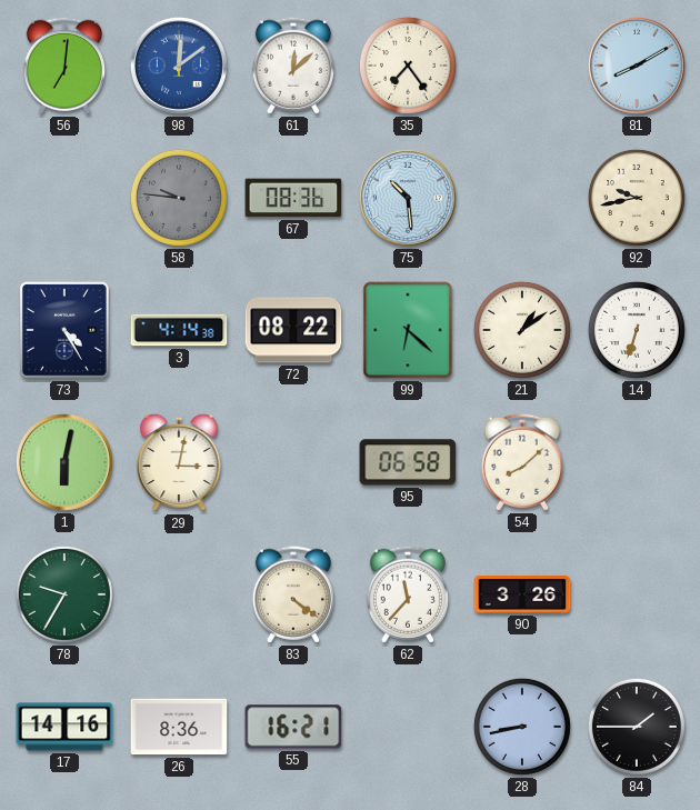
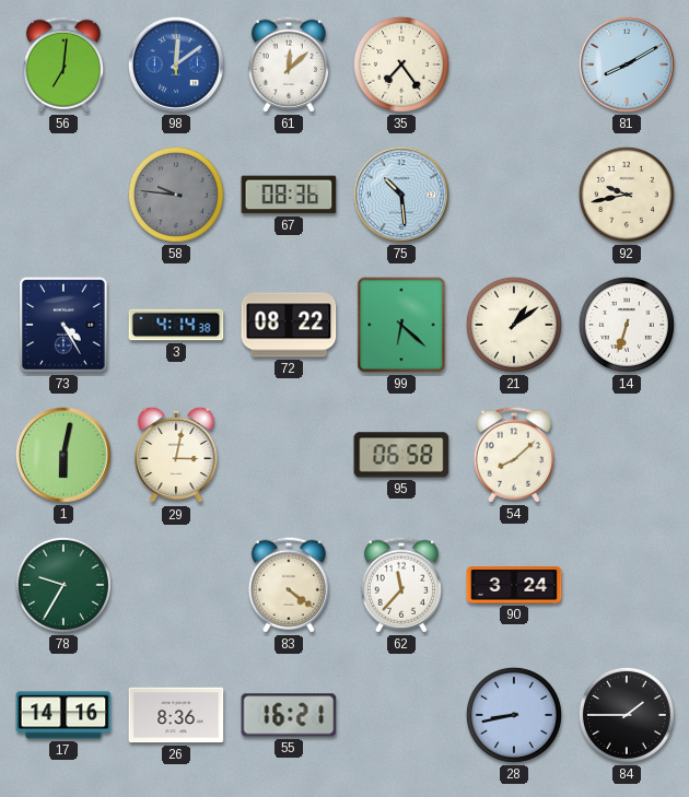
90: 3:26 -> 3:24 (514, 586)
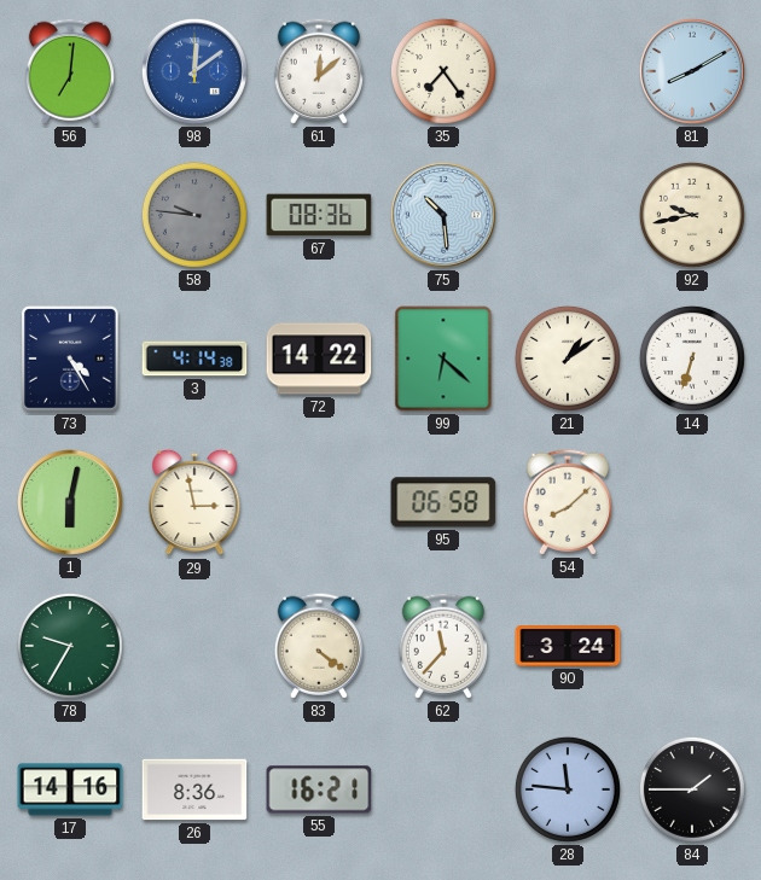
72: 08:22 -> 14:22 (319, 359)
29: 3:02 -> 2:58 (194, 502)
28: 8:43 -> 11:46 (568, 789)
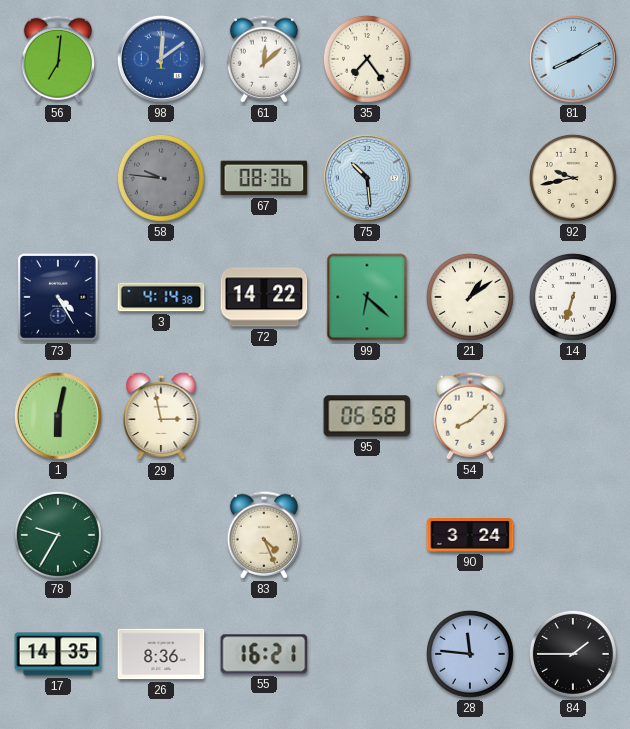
83: 4:21 -> 4:26 (264, 535)
62: 11:37 -> none (443, 646)
17: 14:16 -> 14:35 (58, 654)
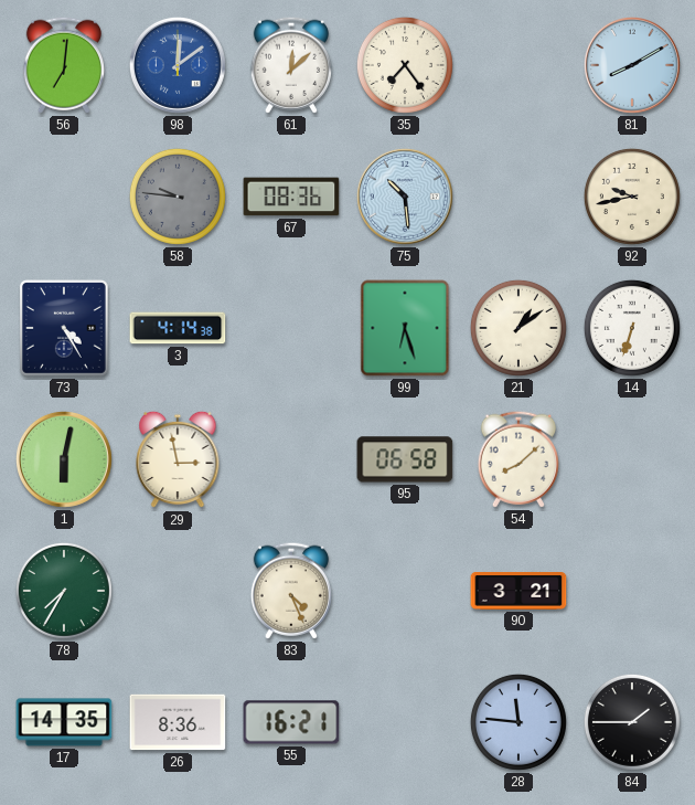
72: 14:22 -> none (264, 297)
99: 6:22 -> 6:27 (405, 328)
78: 9:35 -> 7:35 (64, 591)
90: 3:24 -> 3:21 (518, 592)
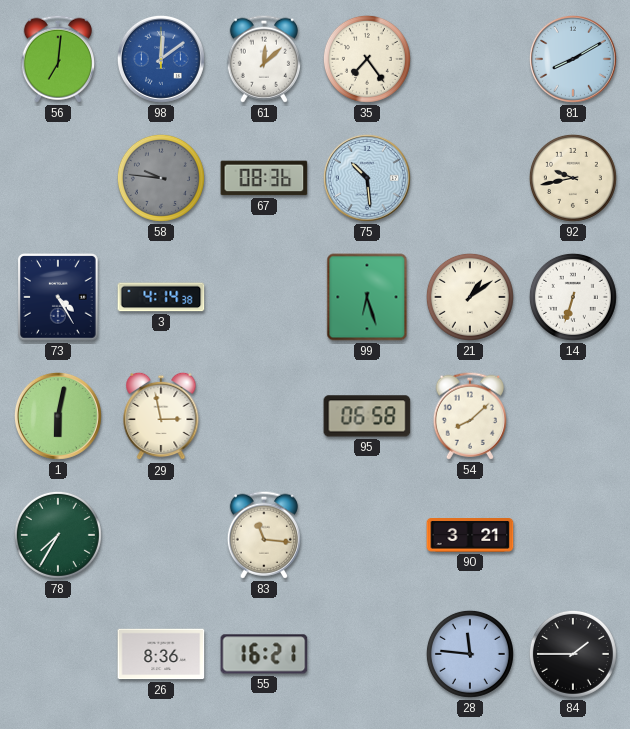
83: 4:26 -> 11:16 (264, 535)
17: 14:35 -> none (64, 722)
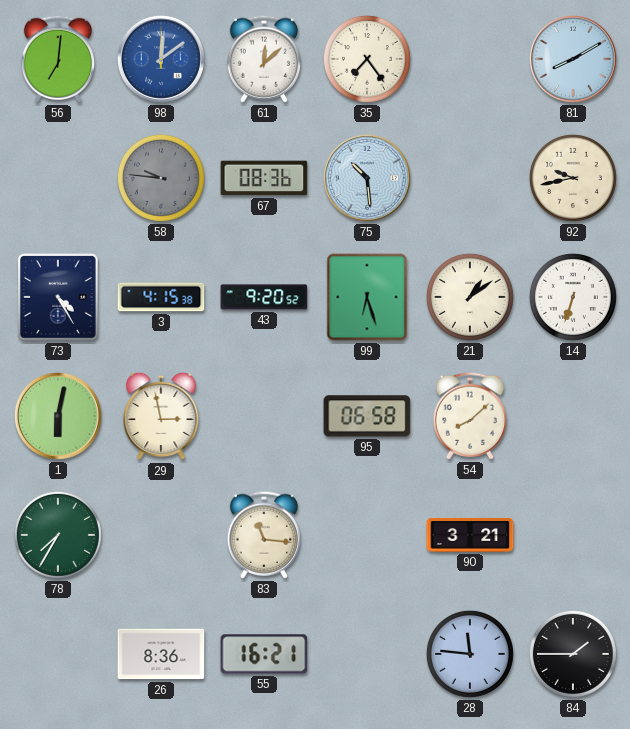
3: 4:14 -> 4:15 (161, 297)
43: none -> 9:20 (264, 297)
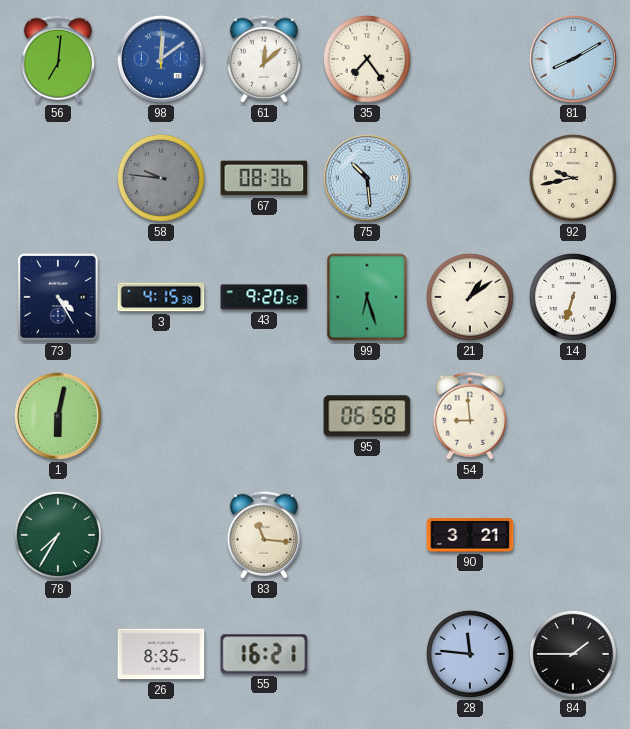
29: 2:58 -> none (161, 416)
54: 8:08 -> 8:59 (470, 416)
26: 8:36 -> 8:35 (161, 654)
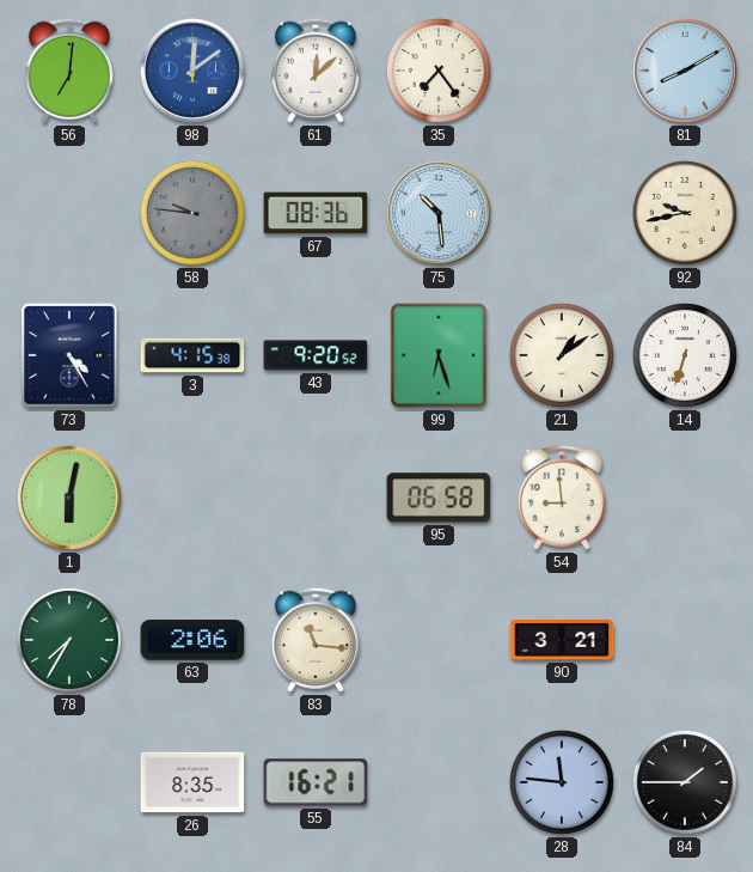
63: none -> 2:06 (192, 640)
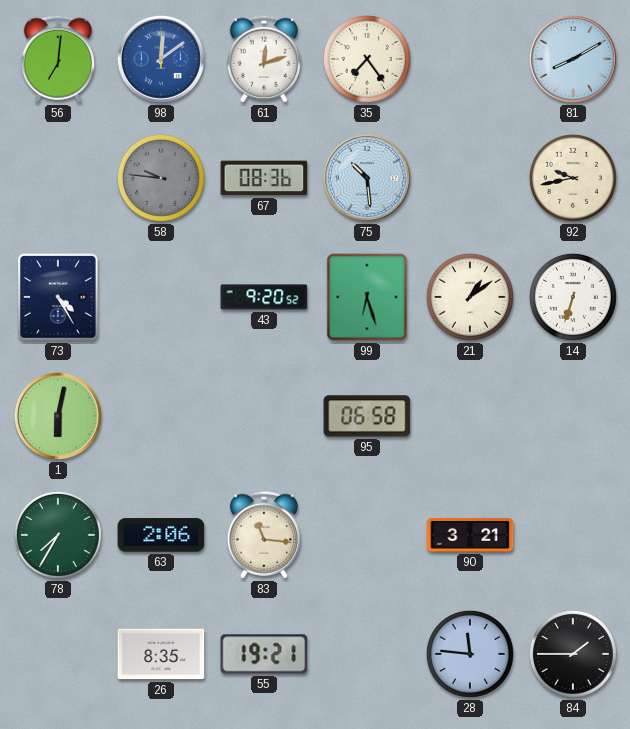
61: 12:08 -> 12:12 (264, 59)
3: 4:15 -> none (192, 355)
54: 8:59 -> none (562, 498)
55: 16:21 -> 19:21 (264, 654)
